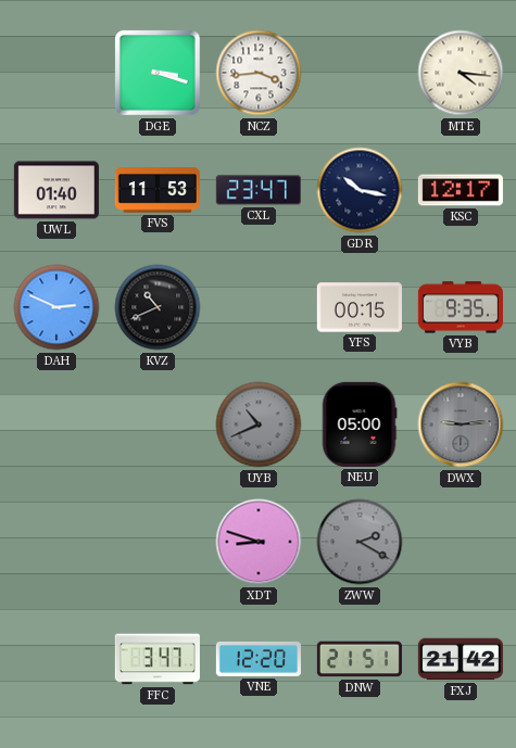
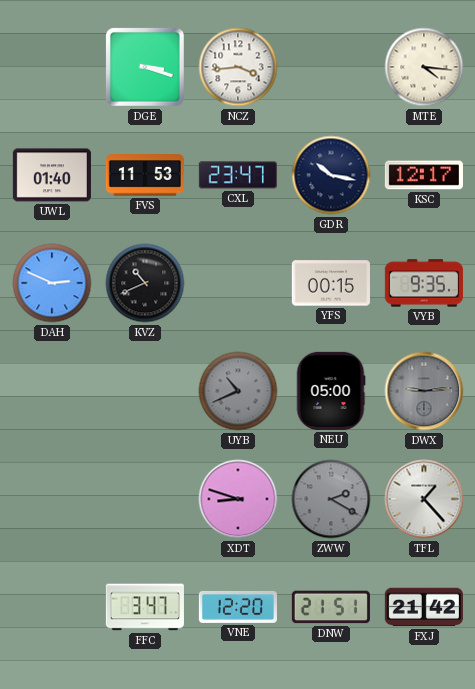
TFL: none -> 1:23 (424, 499)
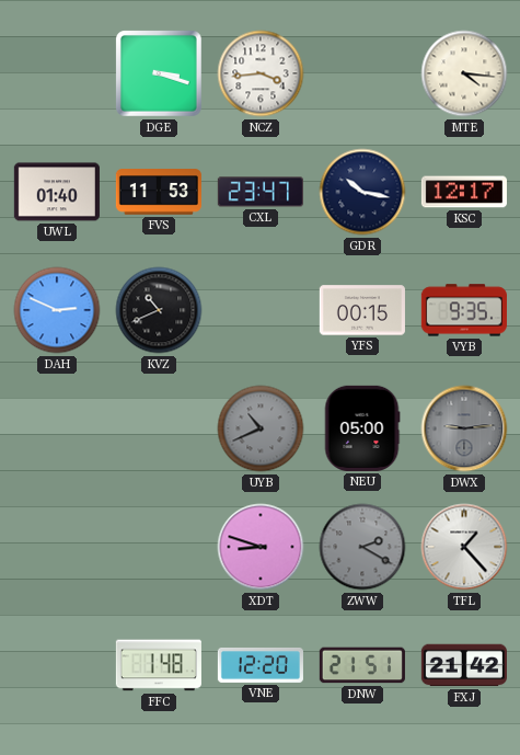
FFC: 3:47 -> 1:48 (159, 665)
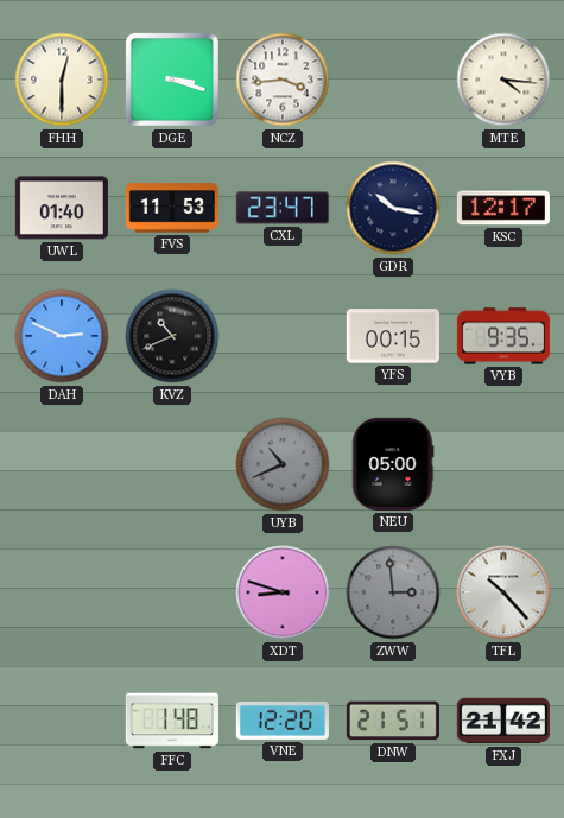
FHH: none -> 12:30 (62, 80)
DWX: 9:14 -> none (464, 428)
ZWW: 2:20 -> 2:59 (393, 592)
TFL: 1:23 -> 10:23 (503, 592)
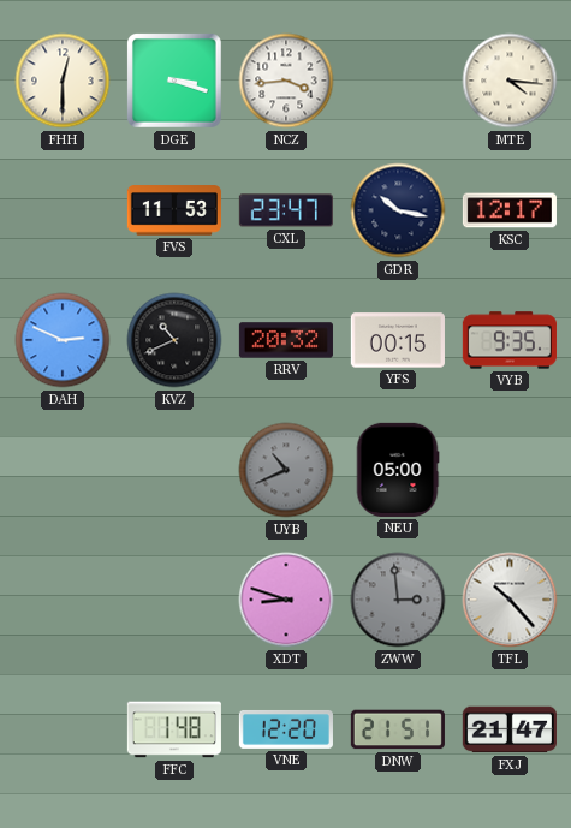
UWL: 01:40 -> none (62, 208)
RRV: none -> 20:32 (286, 340)
FXJ: 21:42 -> 21:47 (510, 729)
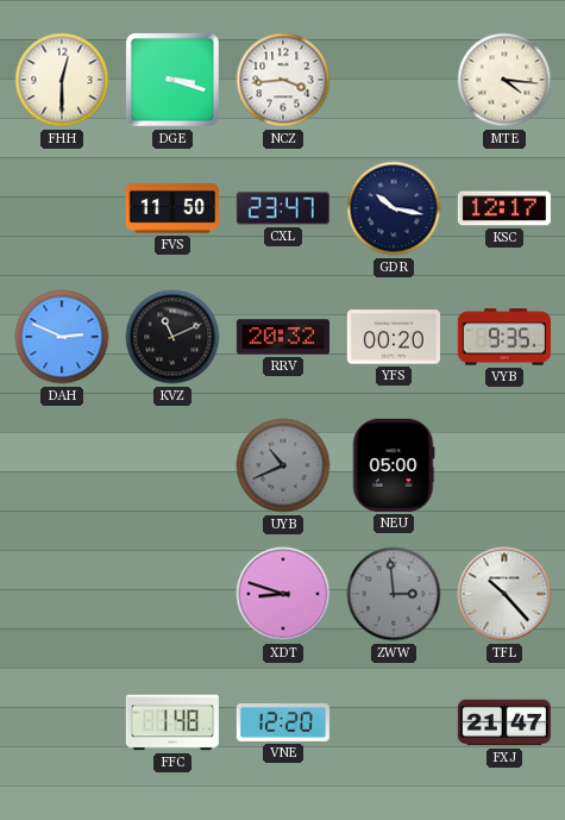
FVS: 11:53 -> 11:50 (172, 208)
KVZ: 10:41 -> 11:11 (172, 337)
YFS: 00:15 -> 00:20 (394, 337)
DNW: 21:51 -> none (398, 729)
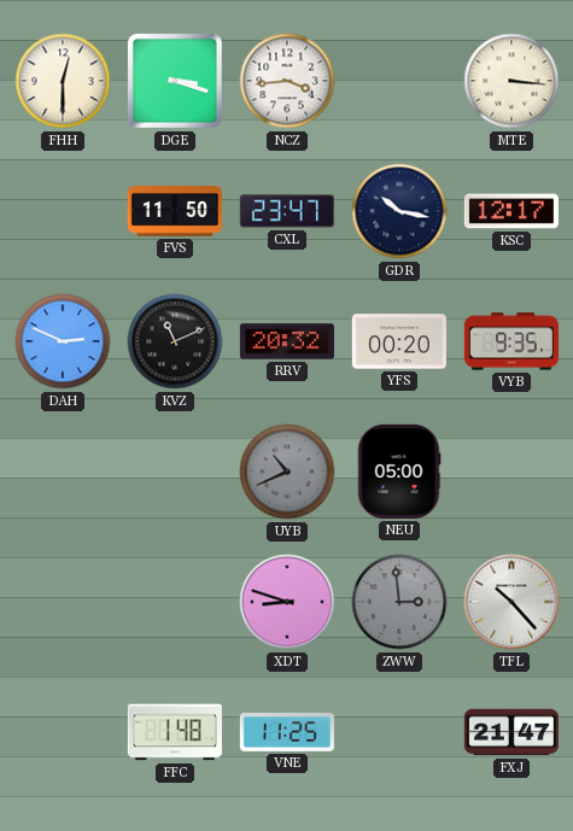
MTE: 4:16 -> 3:16 (511, 81)
VNE: 12:20 -> 11:25 (287, 732)
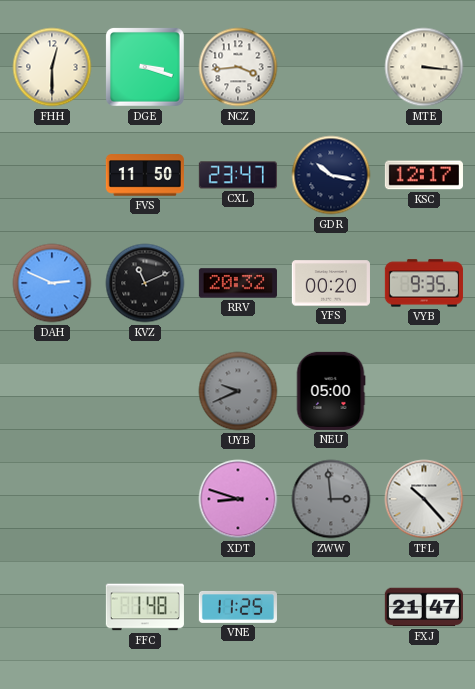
UYB: 10:41 -> 9:41 (238, 391)
